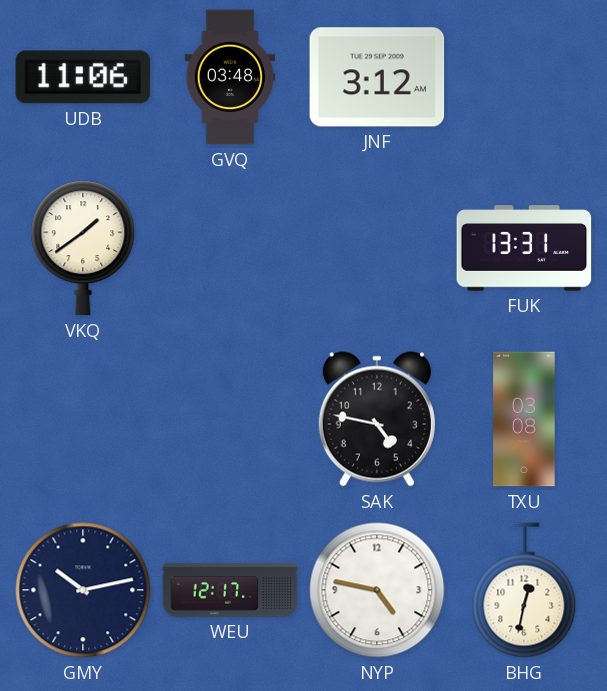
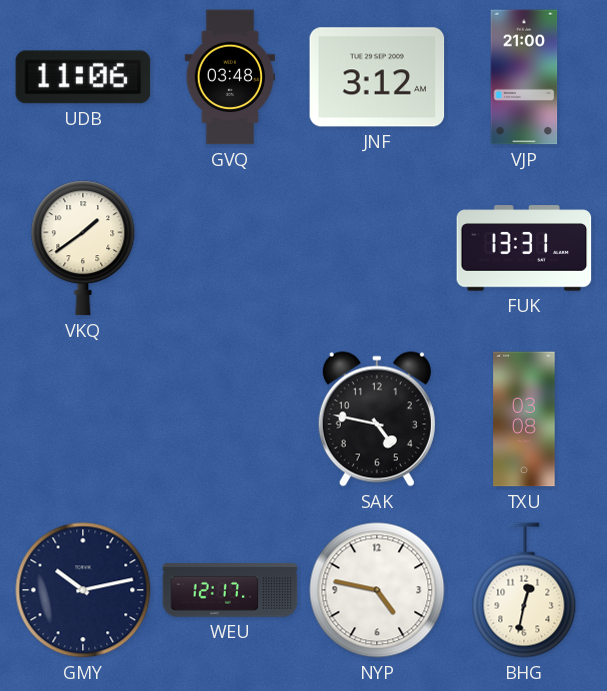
VJP: none -> 21:00 (524, 77)
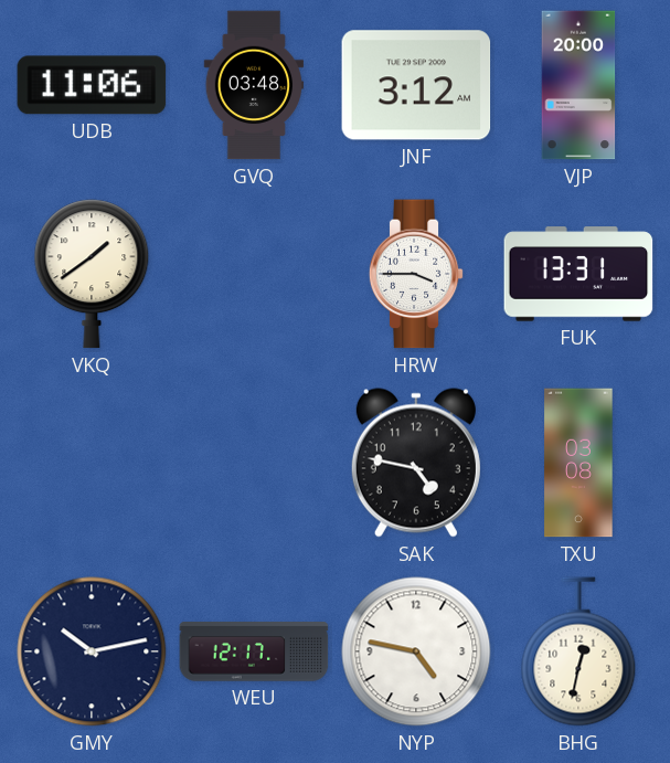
VJP: 21:00 -> 20:00 (578, 85)
HRW: none -> 3:45 (416, 274)
